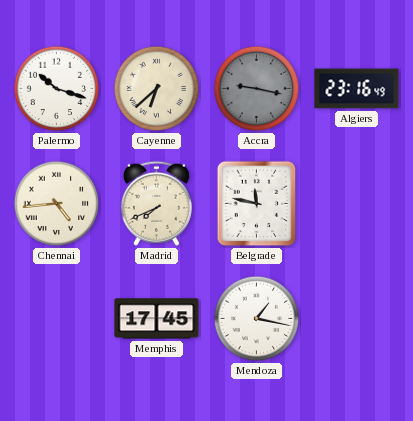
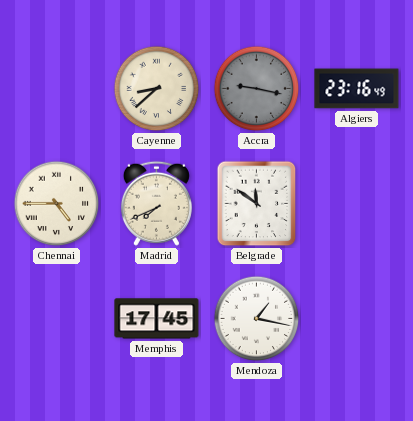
Palermo: 10:18 -> none (57, 89)
Cayenne: 6:38 -> 8:38 (157, 89)
Chennai: 4:44 -> 4:45 (57, 204)
Belgrade: 11:47 -> 11:51 (257, 204)
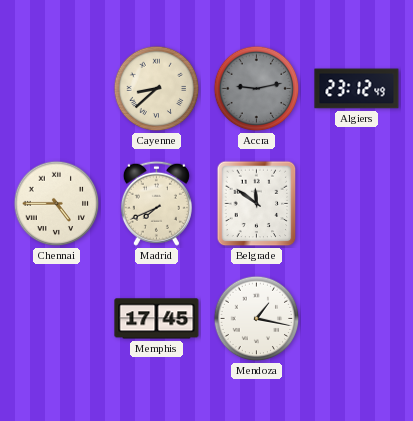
Accra: 9:17 -> 9:13 (257, 89)
Algiers: 23:16 -> 23:12 (357, 89)
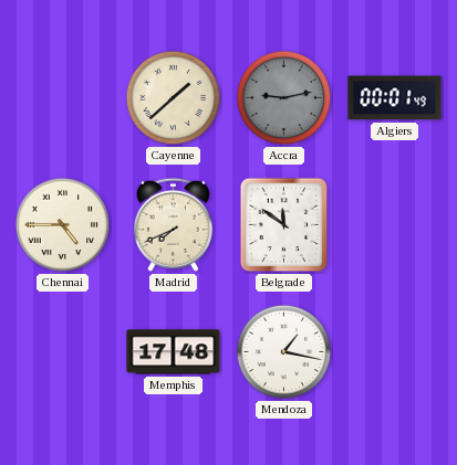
Cayenne: 8:38 -> 1:38 (174, 98)
Algiers: 23:12 -> 00:01 (395, 98)
Memphis: 17:45 -> 17:48 (174, 352)
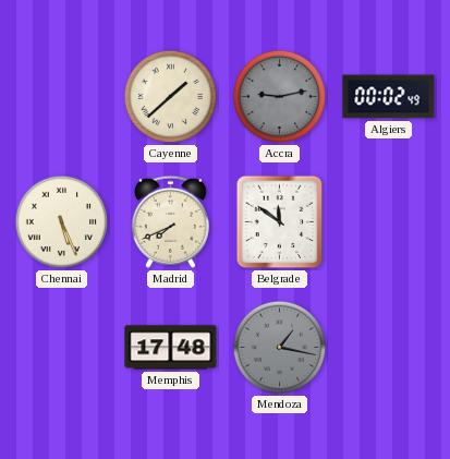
Algiers: 00:01 -> 00:02 (389, 97)
Chennai: 4:45 -> 5:26 (62, 222)
Mendoza dial: white -> grey (280, 348)
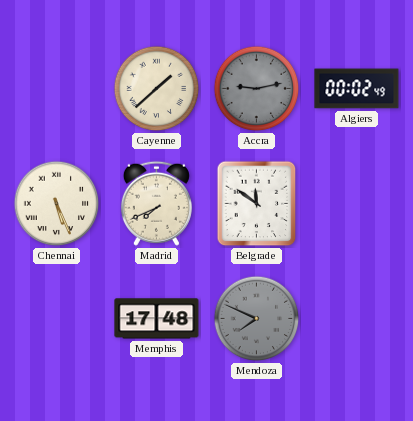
Mendoza: 1:17 -> 7:49 (257, 319)
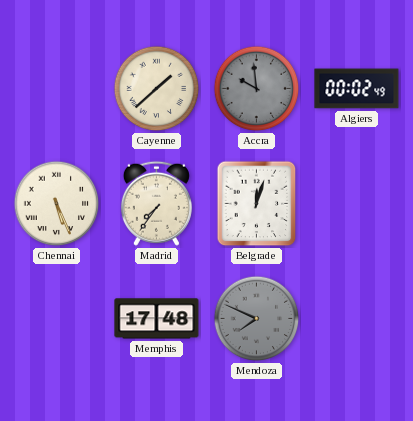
Accra: 9:13 -> 9:59 (257, 89)
Madrid: 7:41 -> 7:36 (156, 203)
Belgrade: 11:51 -> 12:03 (257, 204)
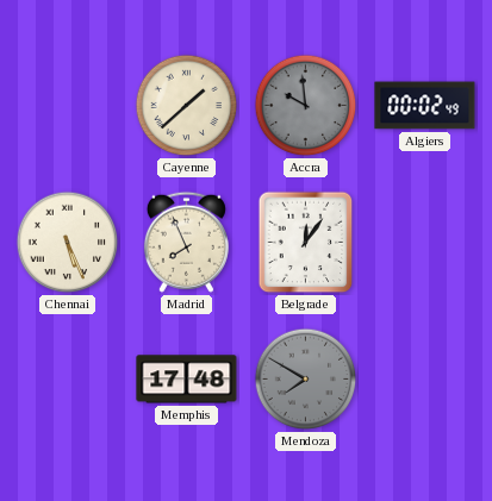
Madrid: 7:36 -> 7:56 (186, 242)
Belgrade: 12:03 -> 12:06 (306, 243)
Mendoza: 7:49 -> 7:50 (306, 380)
